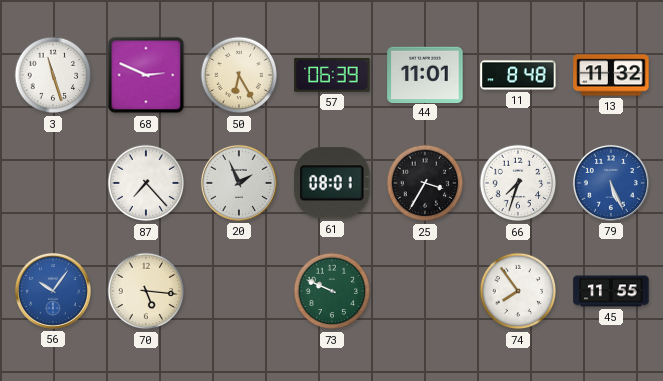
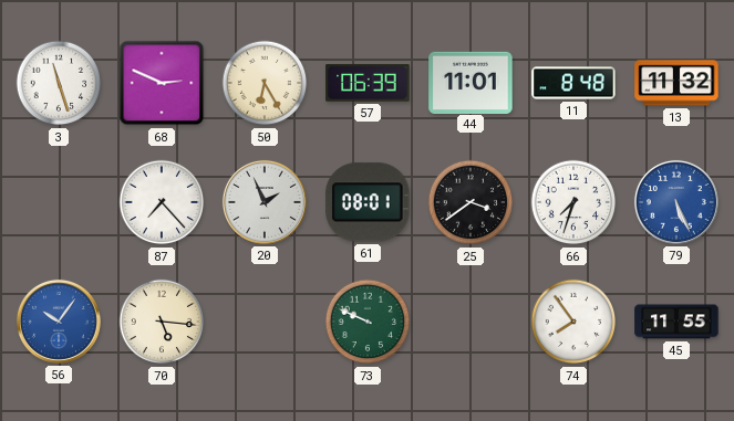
25: 3:35 -> 3:39 (471, 202)
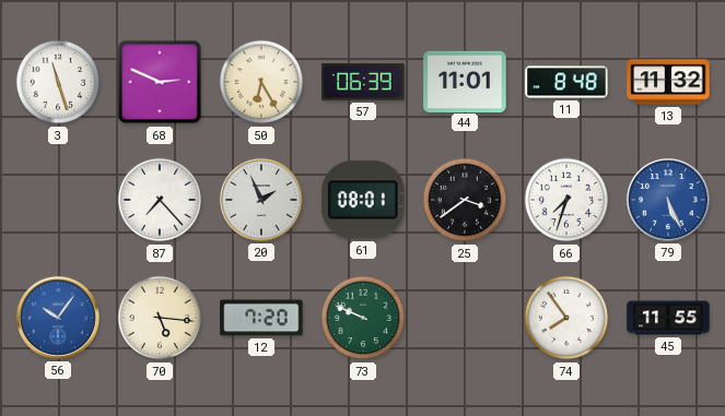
12: none -> 7:20 (261, 318)
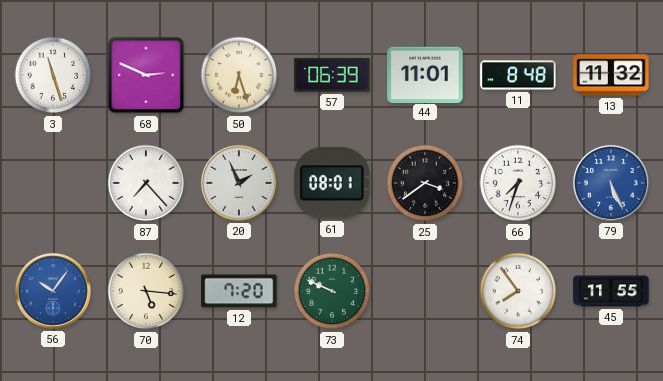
50: 6:25 -> 6:27 (239, 75)
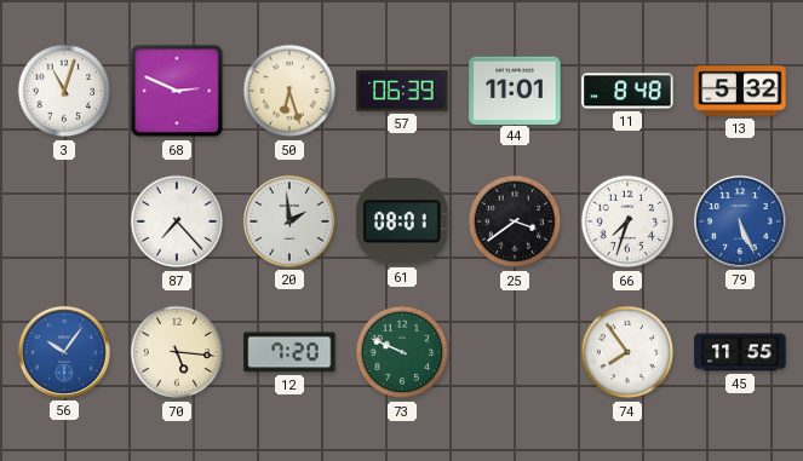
3: 11:27 -> 11:03 (64, 91)
13: 11:32 -> 5:32 (740, 91)
20: 1:56 -> 1:59 (289, 221)
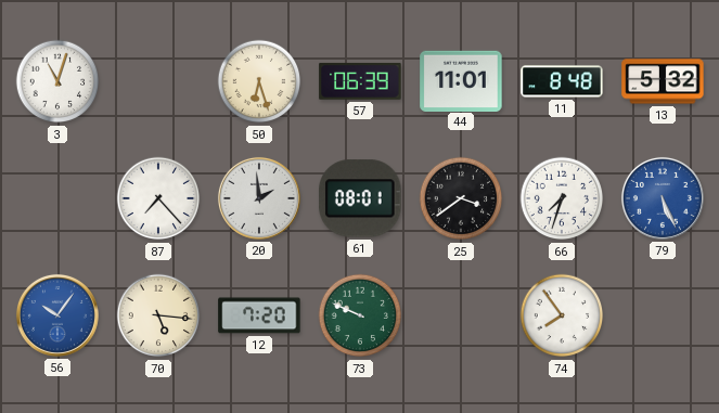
68: 2:49 -> none (177, 91)
45: 11:55 -> none (740, 352)
